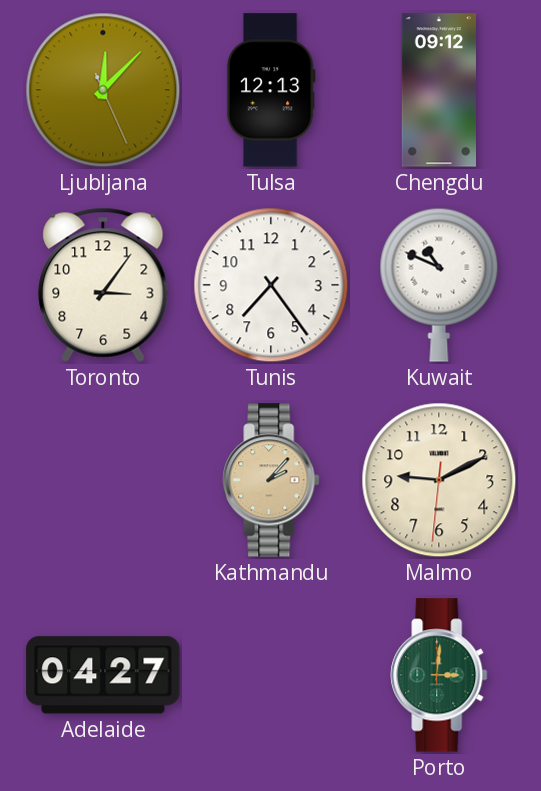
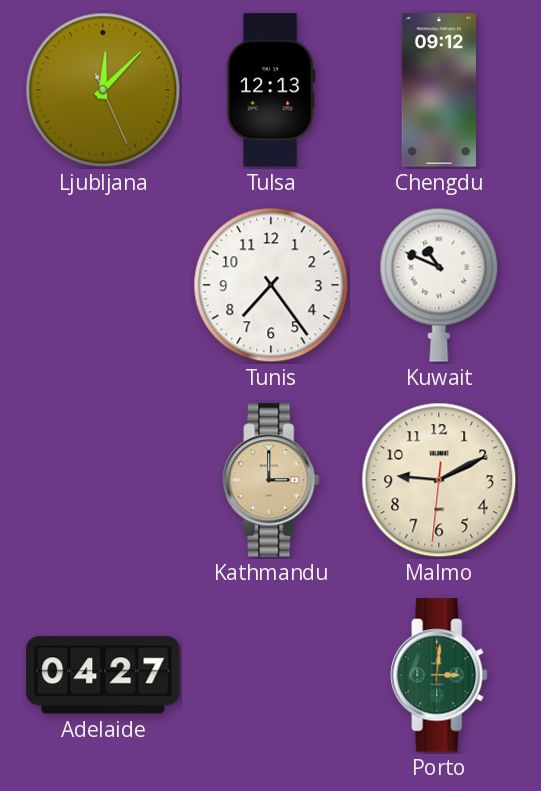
Toronto: 3:06 -> none (103, 285)
Kathmandu: 2:07 -> 3:00 (271, 480)
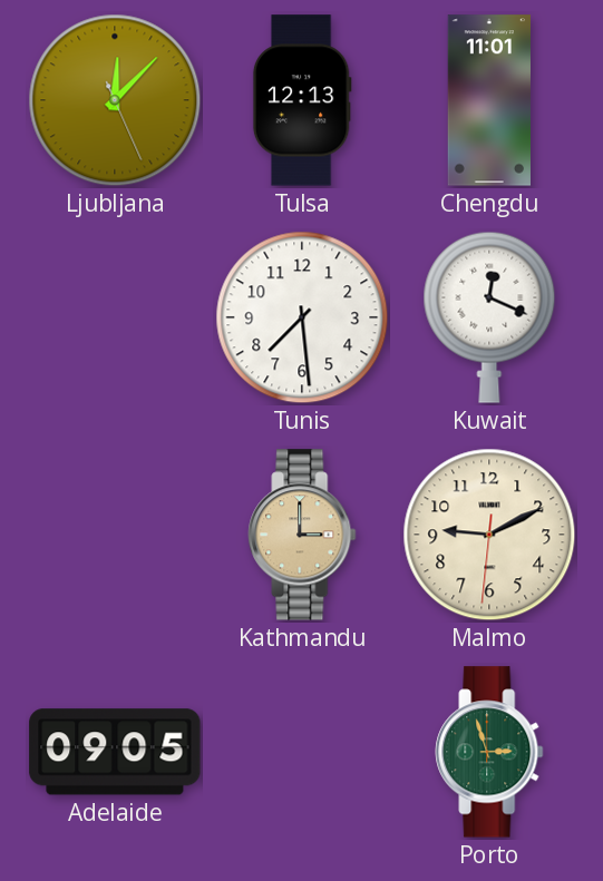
Chengdu: 09:12 -> 11:01 (488, 100)
Tunis: 7:24 -> 7:29 (302, 317)
Kuwait: 10:49 -> 12:19 (489, 317)
Adelaide: 04:27 -> 09:05 (115, 752)
Porto: 3:01 -> 2:57 (489, 752)
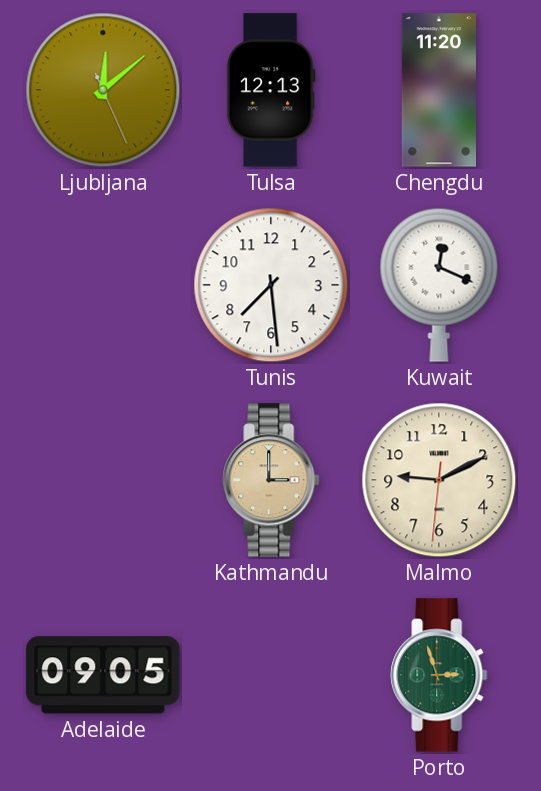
Ljubljana: 12:07 -> 12:08 (103, 90)
Chengdu: 11:01 -> 11:20 (438, 90)
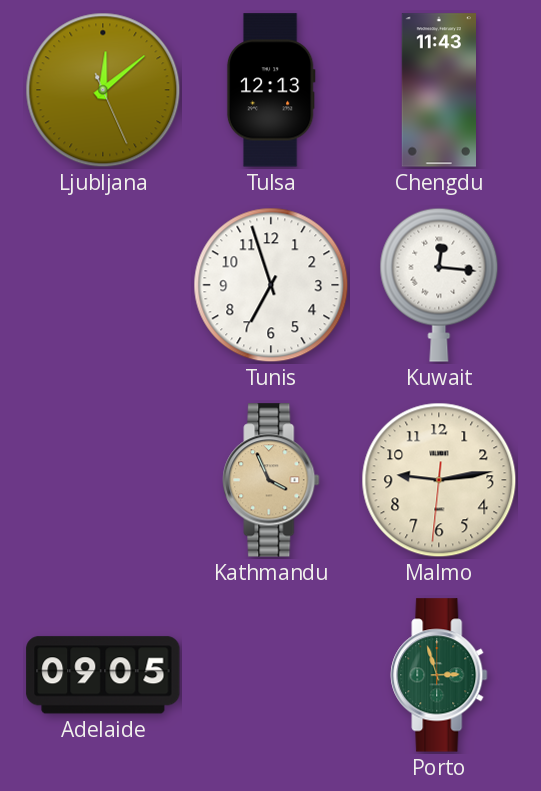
Chengdu: 11:20 -> 11:43 (438, 90)
Tunis: 7:29 -> 6:57 (271, 285)
Kuwait: 12:19 -> 12:16 (439, 285)
Kathmandu: 3:00 -> 3:56 (271, 480)
Malmo: 9:10 -> 9:13 (439, 480)
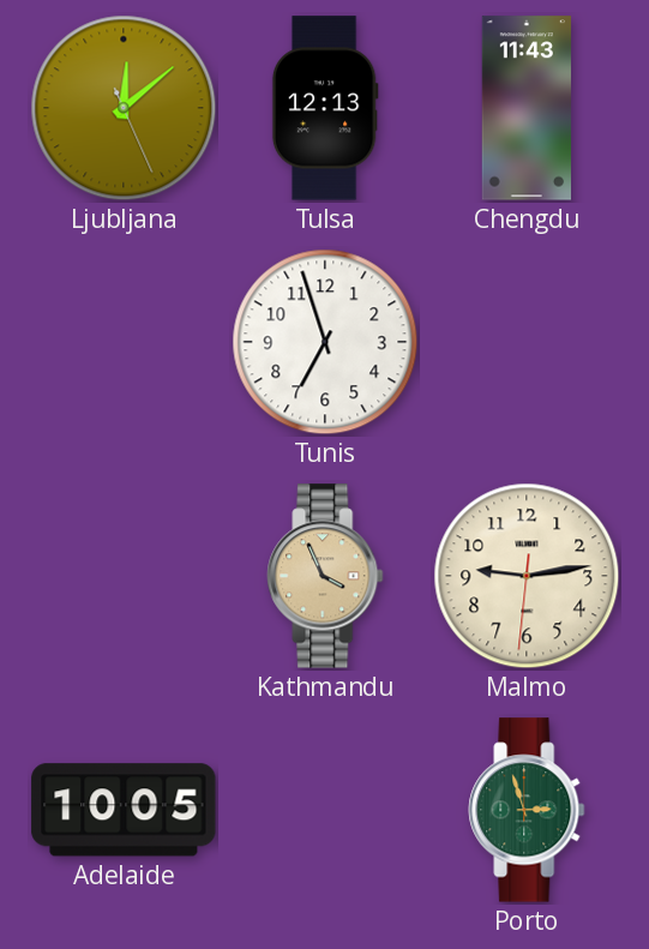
Kuwait: 12:16 -> none (439, 285)
Adelaide: 09:05 -> 10:05 (124, 810)
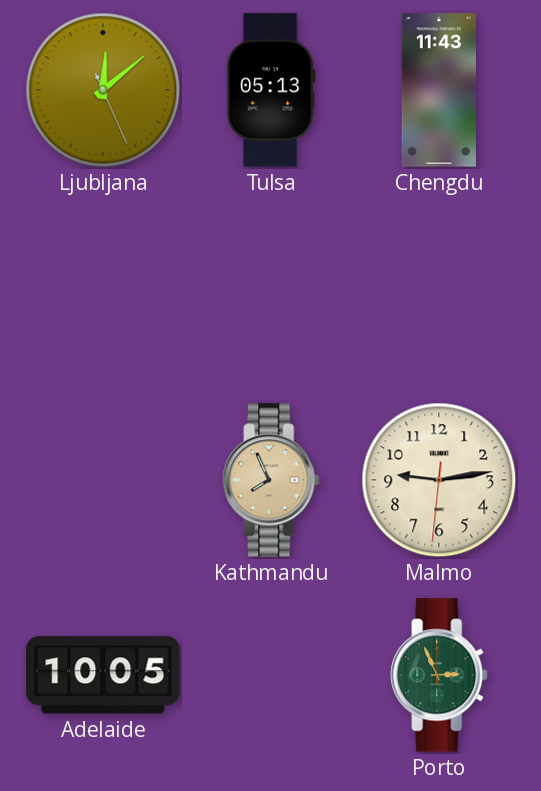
Tulsa: 12:13 -> 05:13 (271, 90)
Tunis: 6:57 -> none (325, 342)
Kathmandu: 3:56 -> 7:56 (271, 480)
Porto: 2:57 -> 2:56 (439, 675)
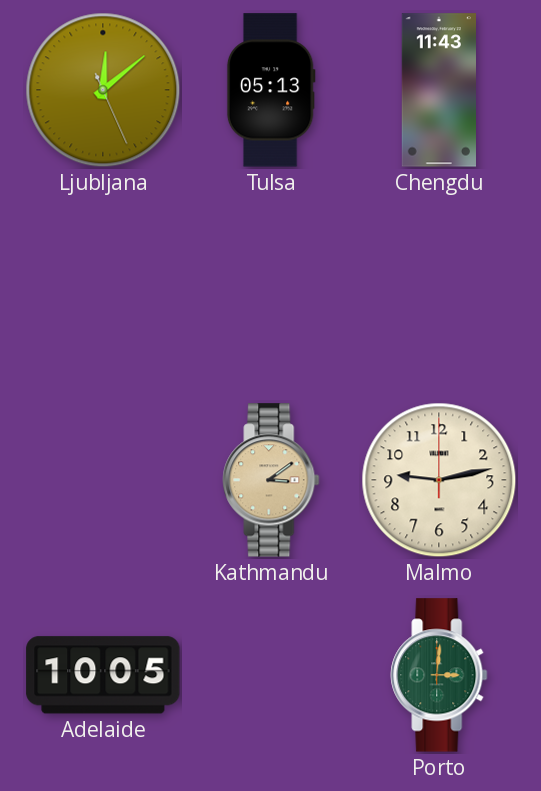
Kathmandu: 7:56 -> 3:09 (271, 480)
Malmo: 9:13:31 -> 9:13:00 (439, 480)
Porto: 2:56 -> 3:01 (439, 675)
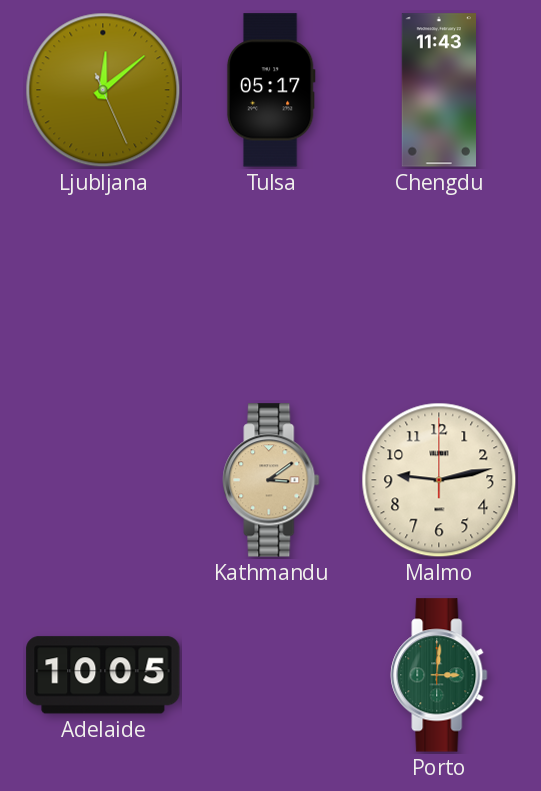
Tulsa: 05:13 -> 05:17 (271, 90)
